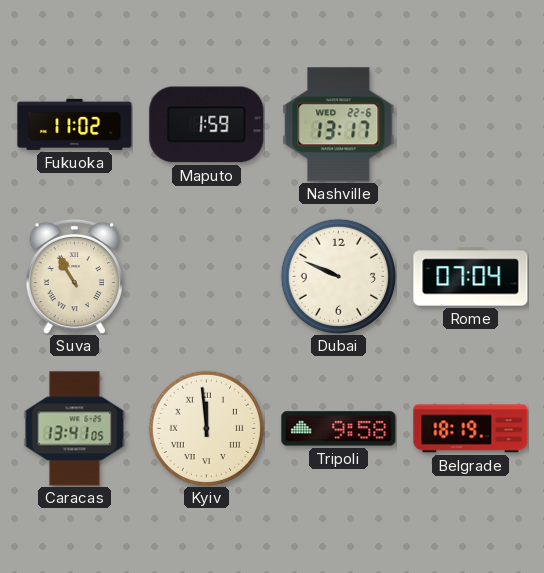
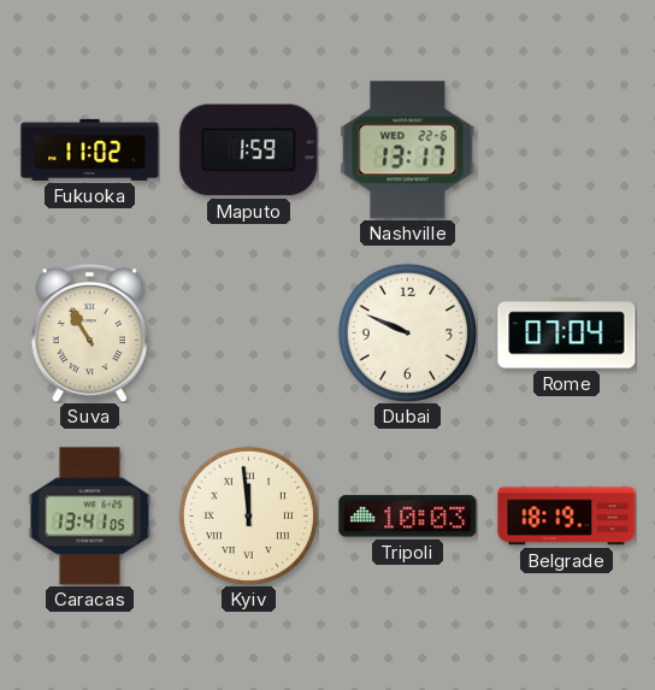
Tripoli: 9:58 -> 10:03 (408, 517)
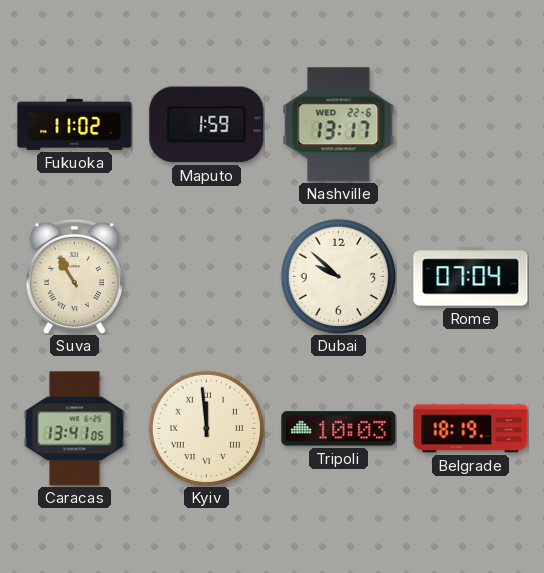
Dubai: 9:49 -> 9:52 (338, 276)
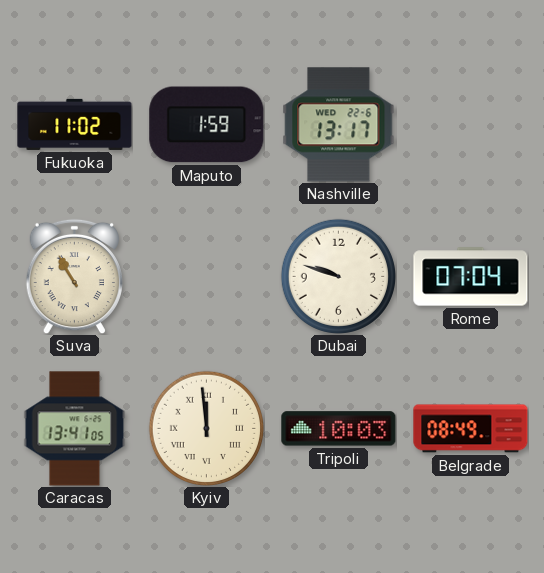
Dubai: 9:52 -> 9:48 (338, 276)
Belgrade: 18:19 -> 08:49 (471, 429)
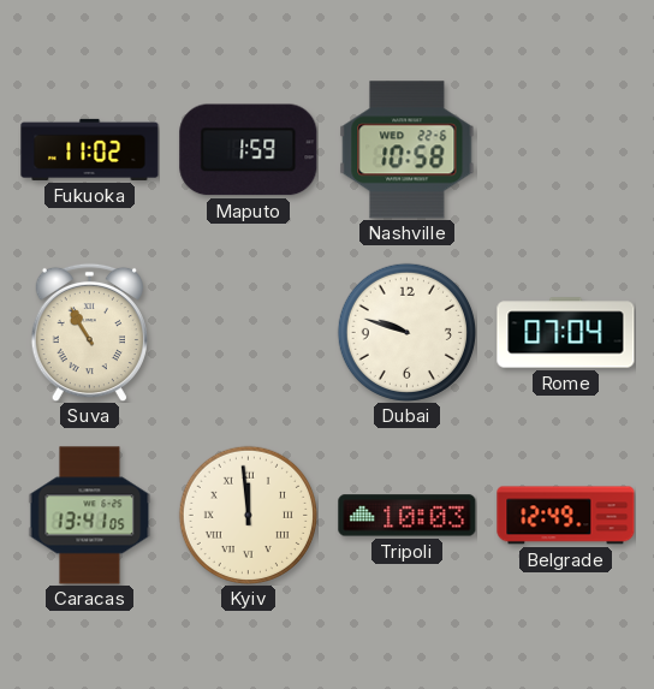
Nashville: 13:17 -> 10:58 (408, 150)
Belgrade: 08:49 -> 12:49 (566, 516)
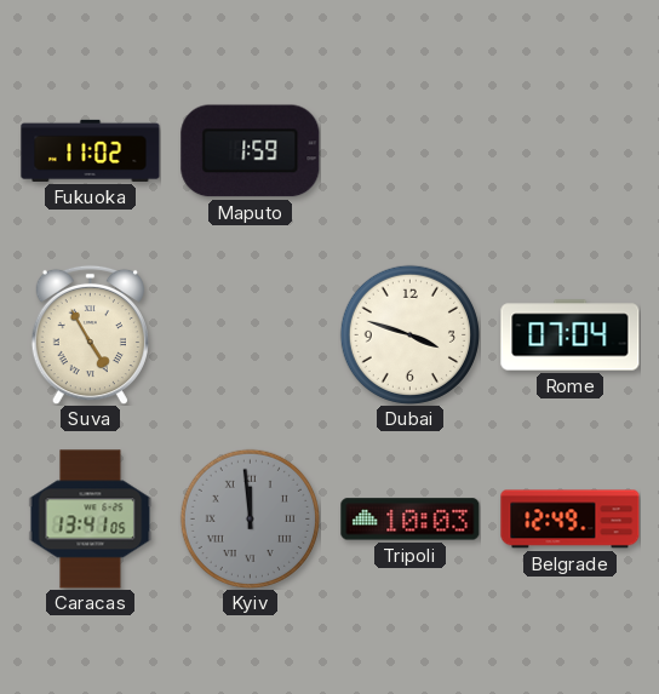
Nashville: 10:58 -> none (408, 150)
Suva: 10:55 -> 4:55 (90, 334)
Dubai: 9:48 -> 3:48 (409, 334)
Kyiv dial: cream -> grey (250, 518)
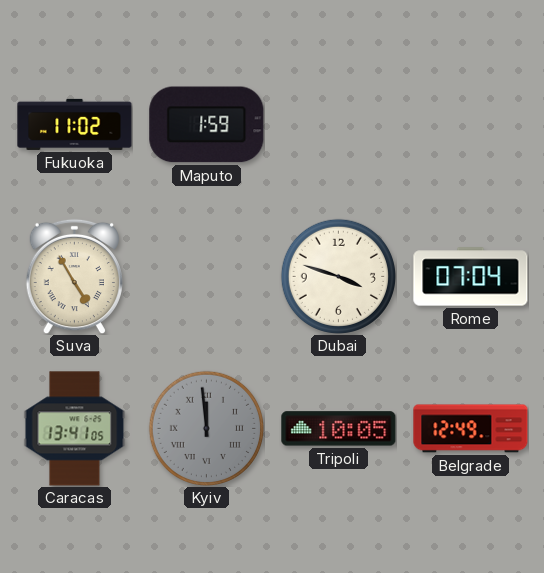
Tripoli: 10:03 -> 10:05 (339, 429)
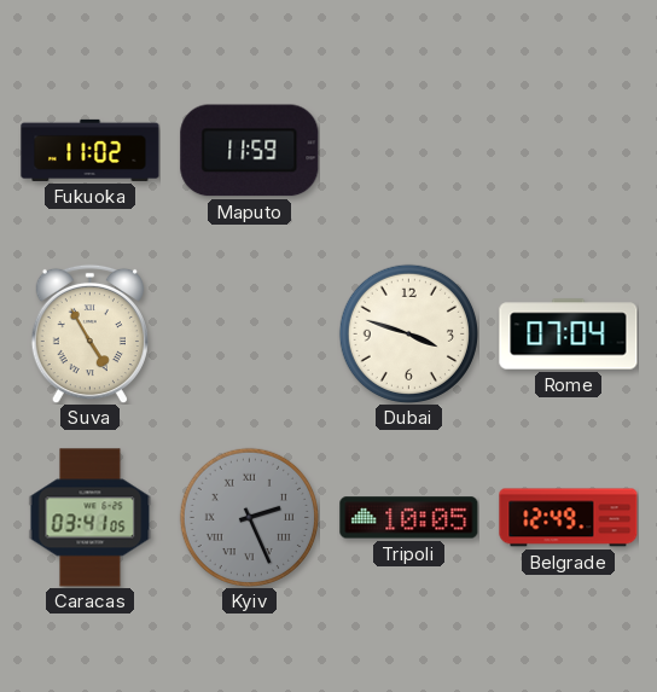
Maputo: 1:59 -> 11:59 (250, 151)
Caracas: 13:41 -> 03:41 (91, 518)
Kyiv: 11:59 -> 2:26 (249, 517)
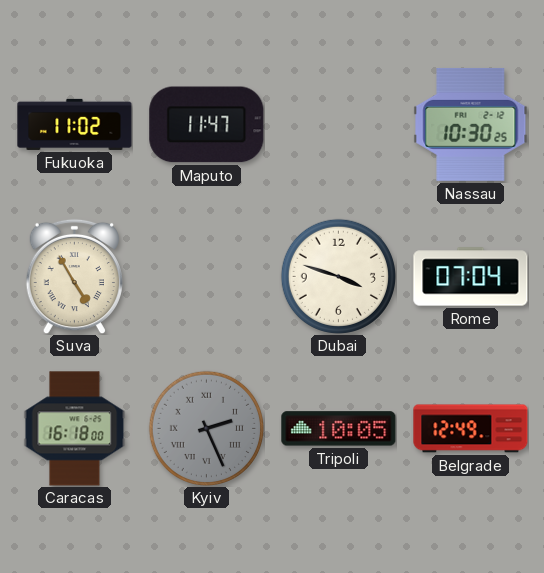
Maputo: 11:59 -> 11:47 (207, 125)
Nassau: none -> 10:30 (471, 124)
Caracas: 03:41 -> 16:18 (75, 429)
